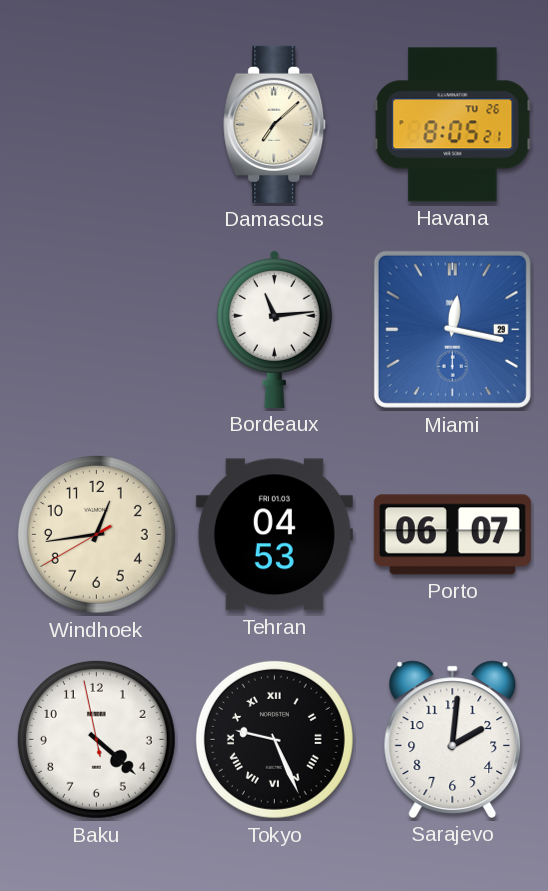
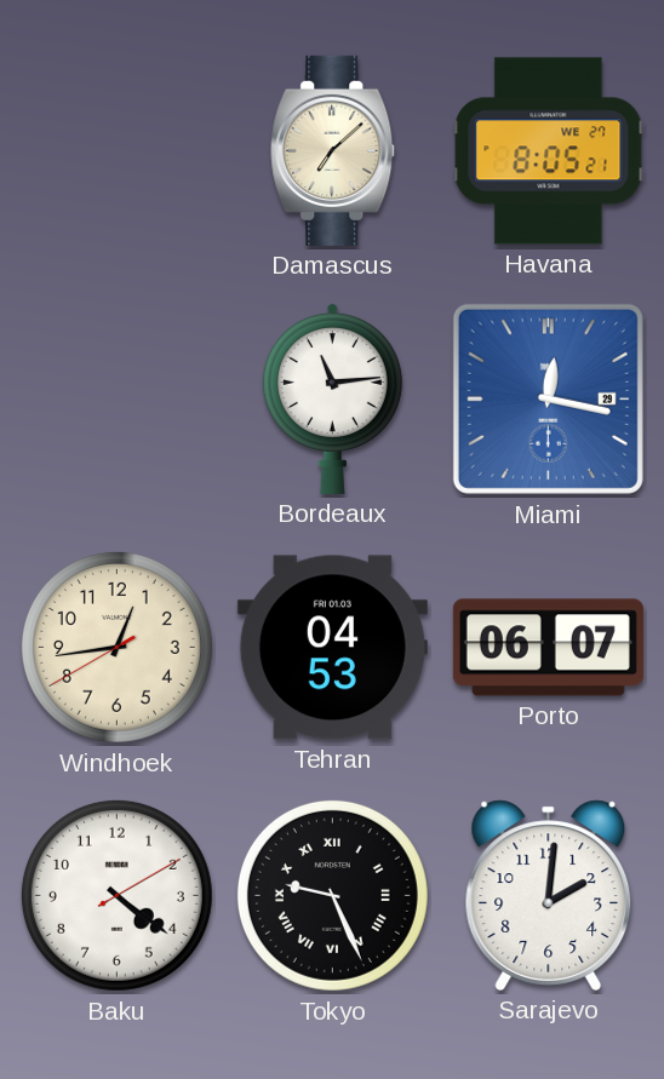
Havana date: TU 26 -> WE 27 (549, 151)
Baku: 4:21:58 -> 4:21:10 (116, 895)
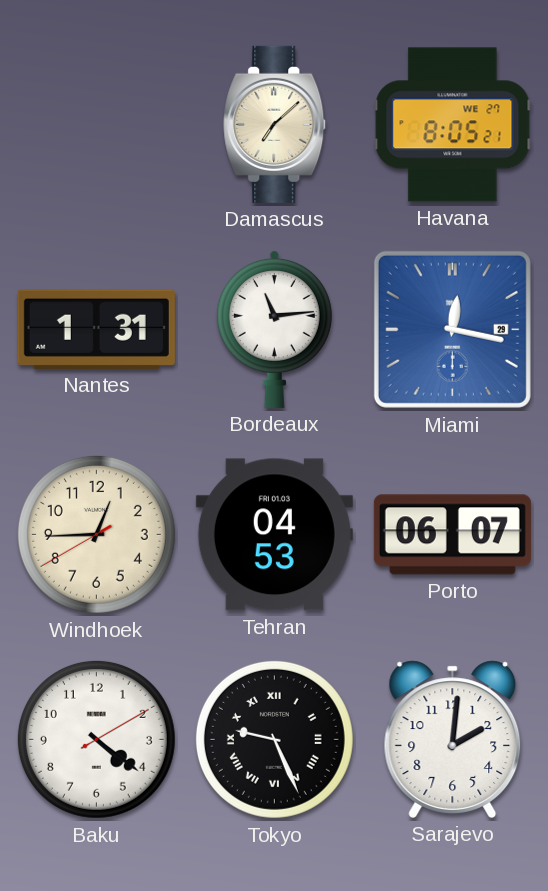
Nantes: none -> 1:31 (96, 329)
Windhoek: 12:43 -> 12:44 (96, 534)
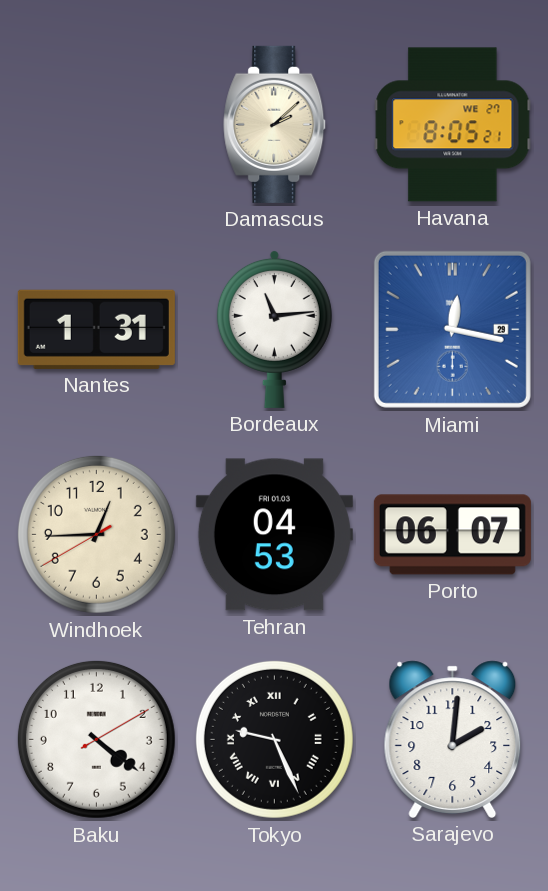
Damascus: 7:08 -> 2:08 (275, 124)
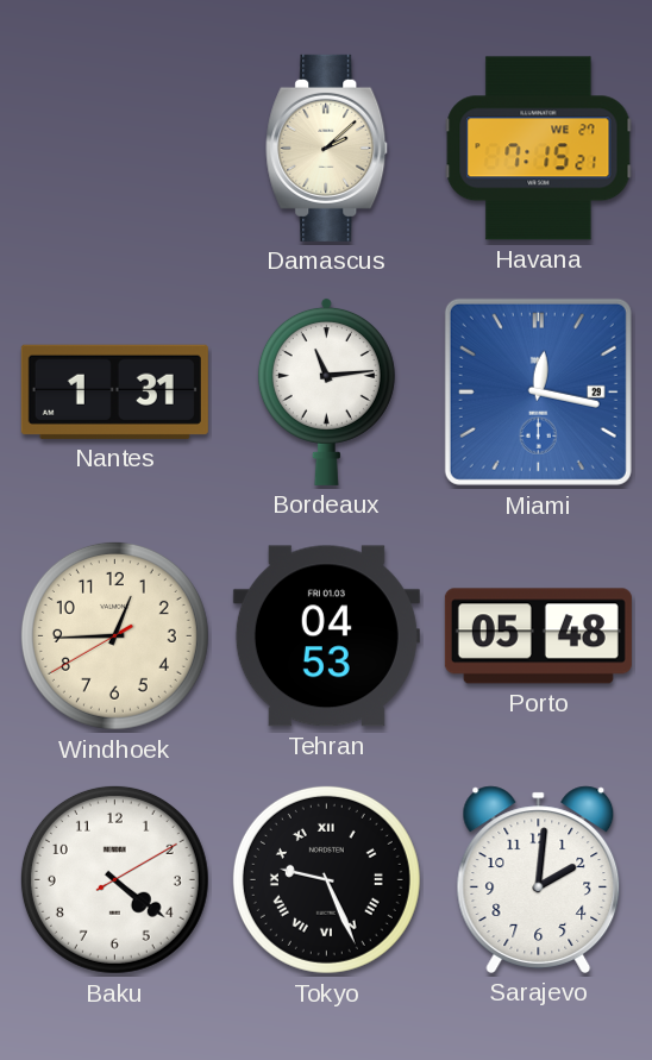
Havana: 8:05 -> 7:15 (539, 149)
Porto: 06:07 -> 05:48 (538, 636)
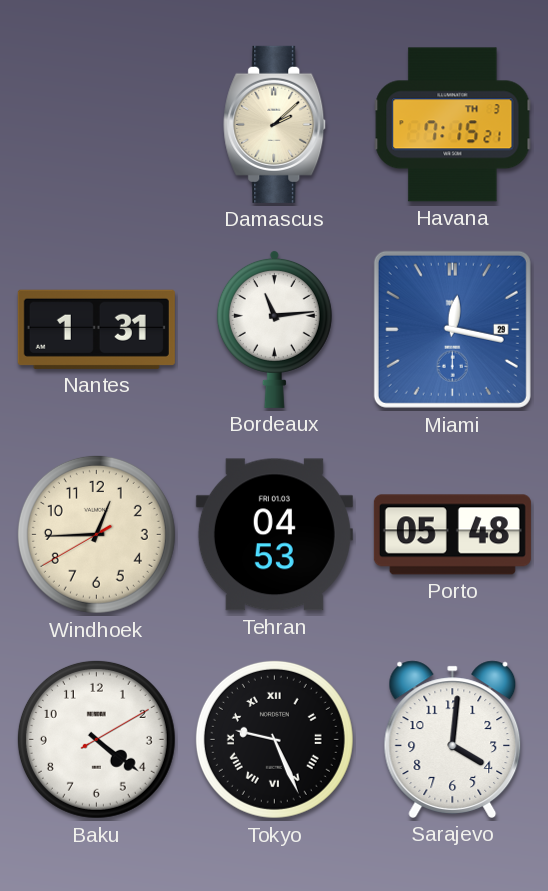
Havana date: WE 27 -> TH 3 (453, 125)
Sarajevo: 2:01 -> 4:01 (453, 739)
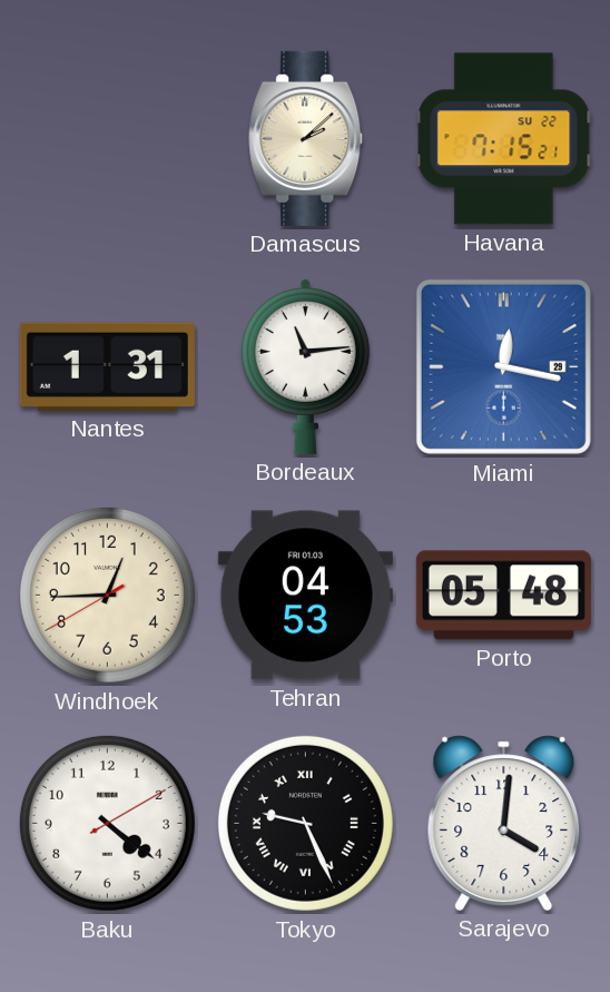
Havana date: TH 3 -> SU 22 (504, 139)
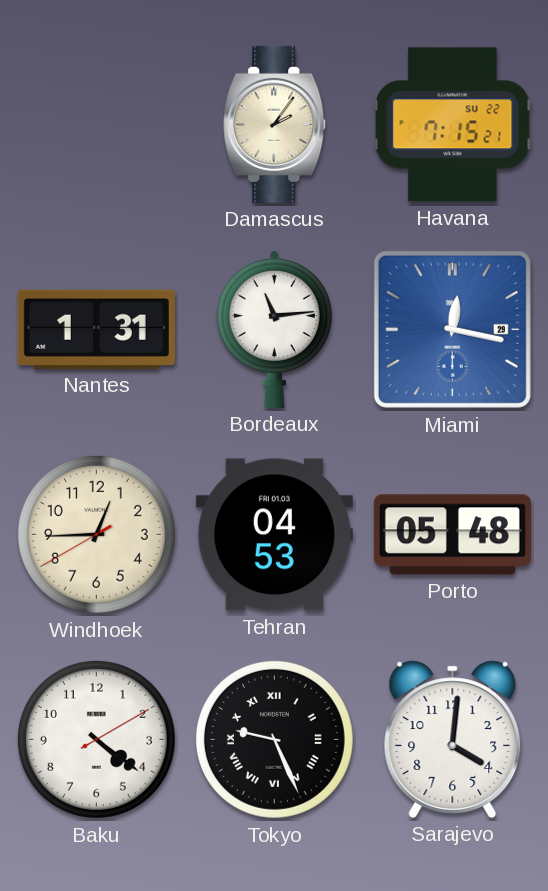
Damascus: 2:08 -> 2:06 (275, 124)
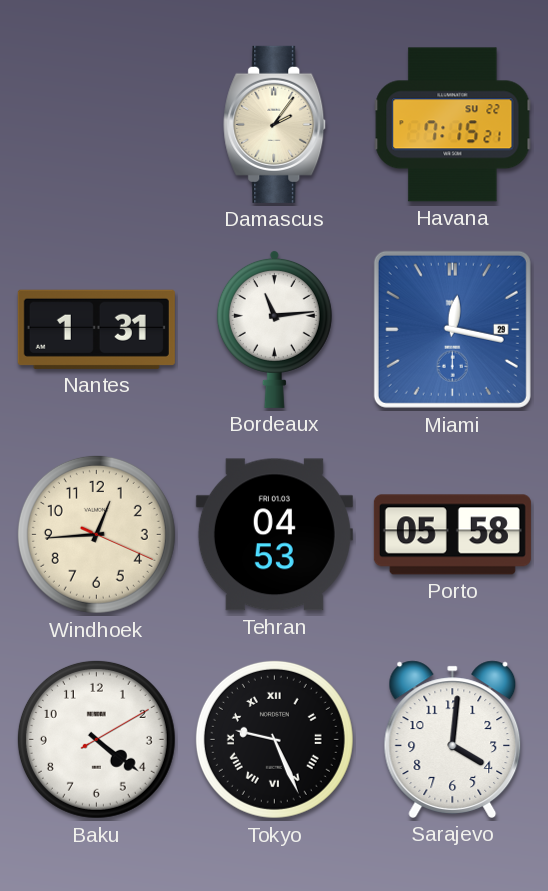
Windhoek: 12:44:40 -> 12:44:19 (96, 534)
Porto: 05:48 -> 05:58 (452, 535)
